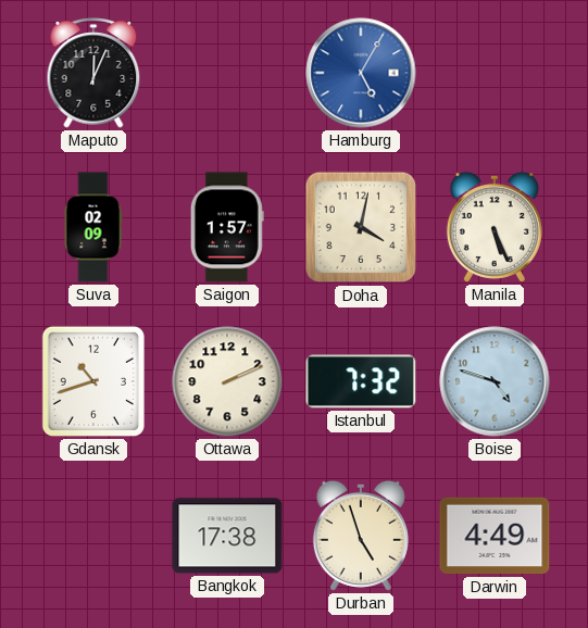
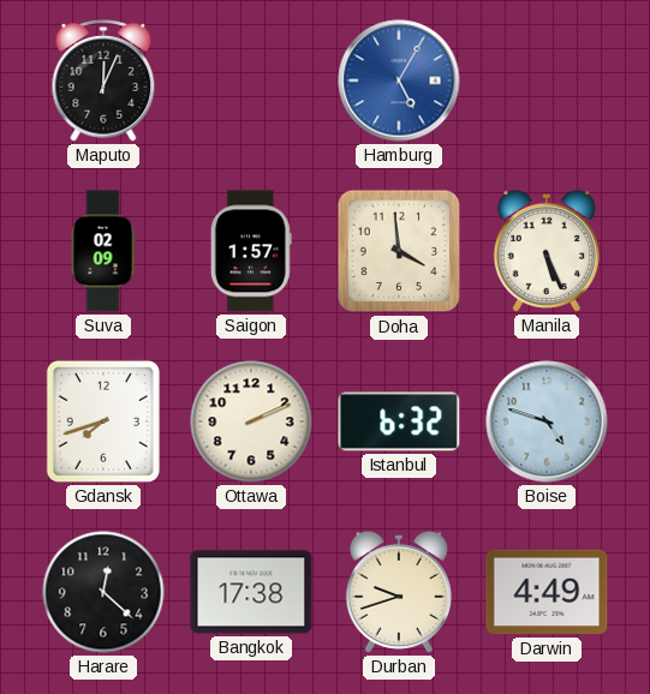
Doha: 4:02 -> 3:59 (399, 251)
Gdansk: 10:42 -> 7:42 (103, 421)
Istanbul: 7:32 -> 6:32 (399, 421)
Harare: none -> 12:22 (103, 592)
Durban: 4:57 -> 9:42 (399, 592)
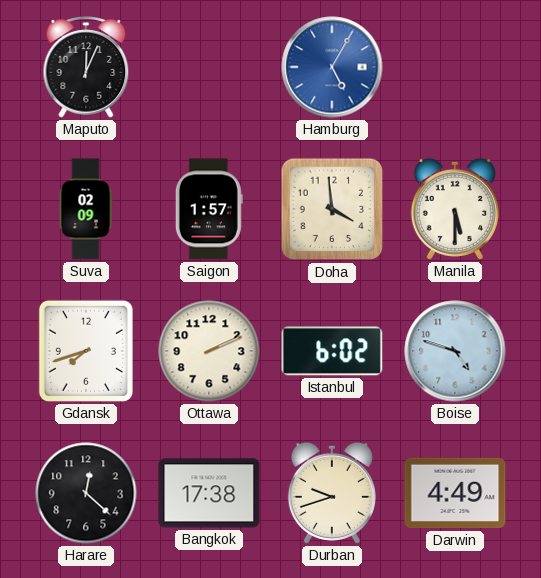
Manila: 5:26 -> 5:30 (455, 209)
Istanbul: 6:32 -> 6:02 (332, 351)
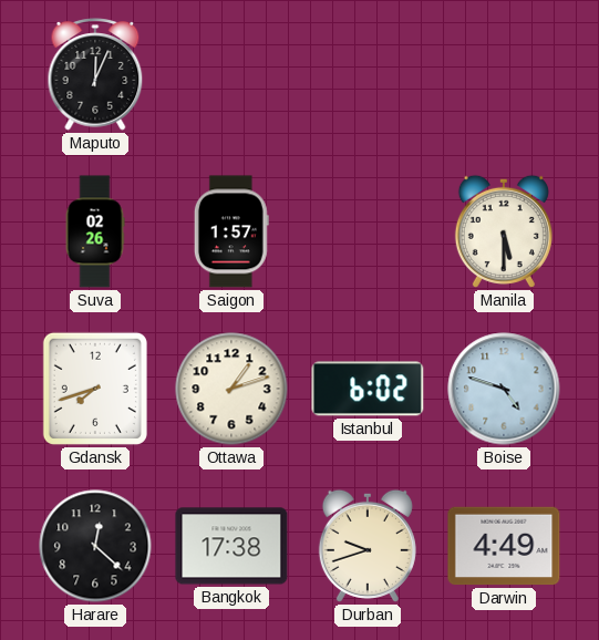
Hamburg: 5:05 -> none (332, 67)
Suva: 02:09 -> 02:26 (95, 231)
Doha: 3:59 -> none (332, 209)
Ottawa: 2:11 -> 1:12 (231, 389)
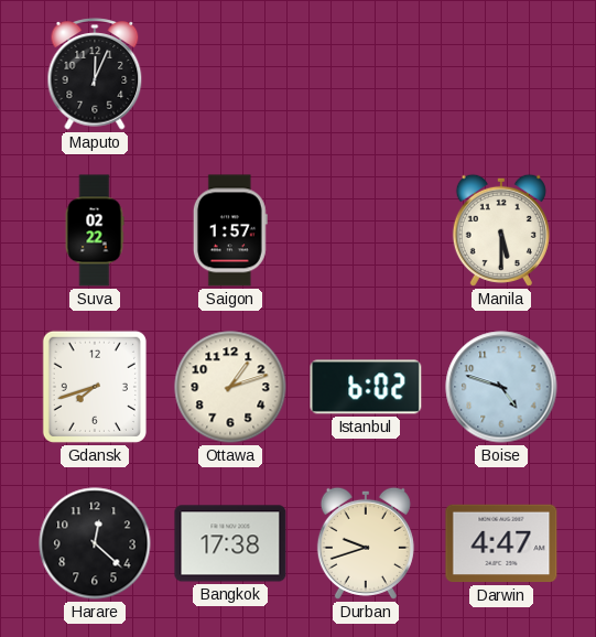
Suva: 02:26 -> 02:22 (95, 230)
Darwin: 4:49 -> 4:47 (501, 543)
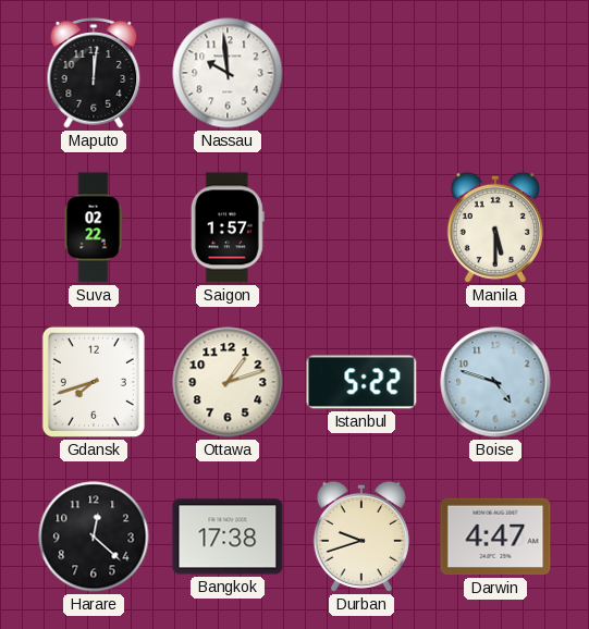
Maputo: 12:04 -> 12:01 (94, 73)
Nassau: none -> 9:59 (228, 73)
Istanbul: 6:02 -> 5:22 (361, 382)
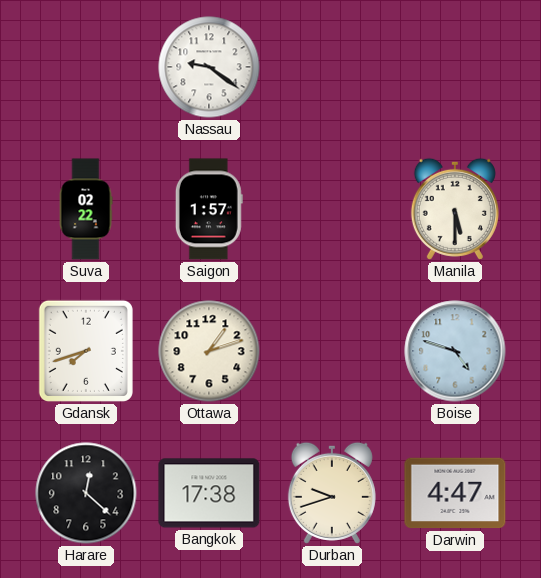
Maputo: 12:01 -> none (94, 73)
Nassau: 9:59 -> 9:21 (209, 67)
Istanbul: 5:22 -> none (361, 382)
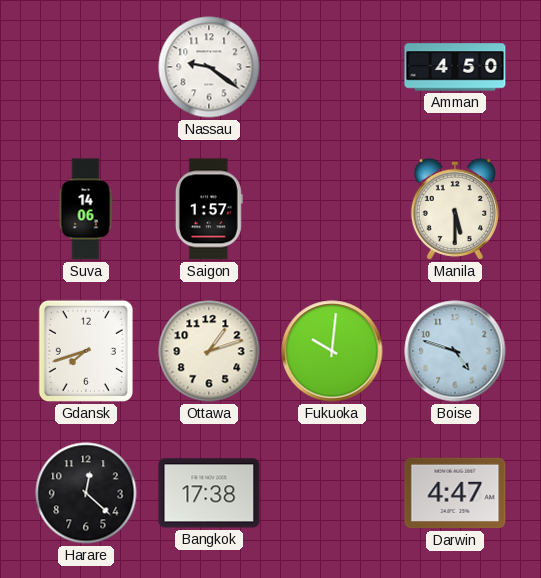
Amman: none -> 4:50 (455, 67)
Suva: 02:22 -> 14:06 (86, 209)
Fukuoka: none -> 10:01 (332, 351)
Durban: 9:42 -> none (332, 493)
